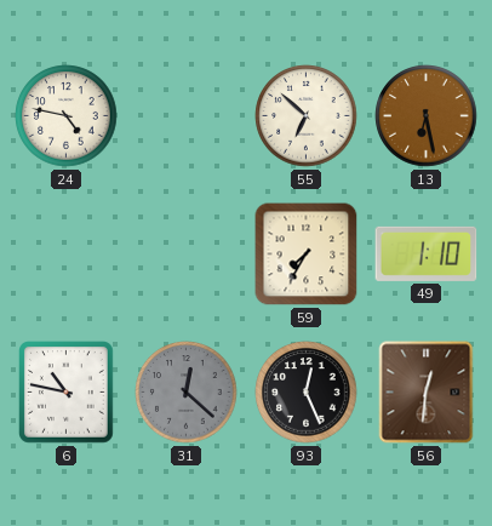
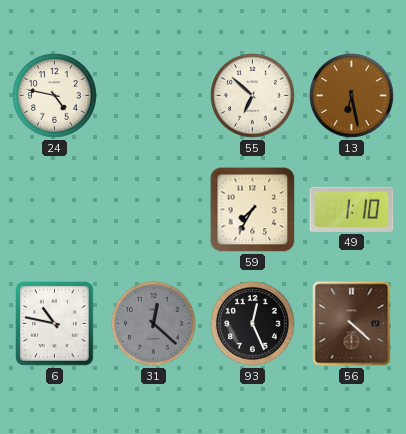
56: 12:31 -> 4:22 (352, 324)
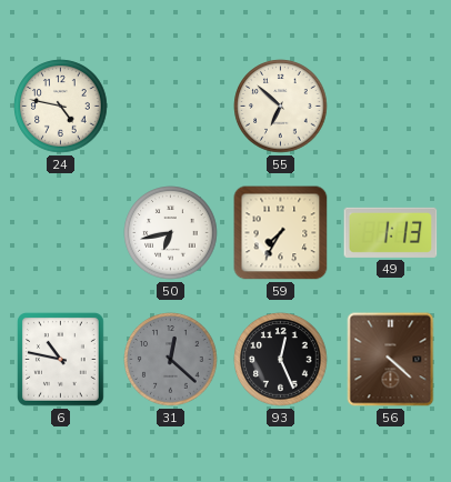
13: 6:28 -> none (352, 96)
50: none -> 6:43 (171, 233)
49: 1:10 -> 1:13 (391, 232)
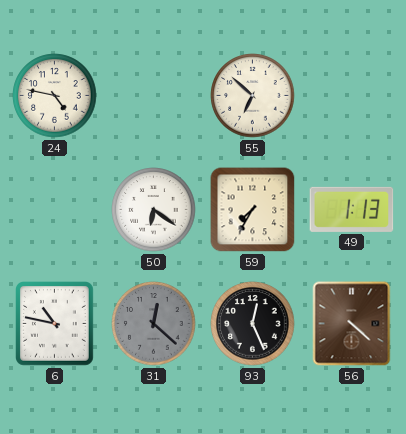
50: 6:43 -> 6:21 (154, 210)
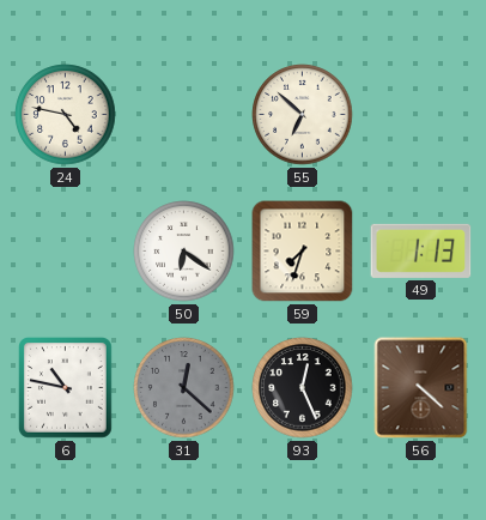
59: 7:35 -> 7:33 (303, 252)
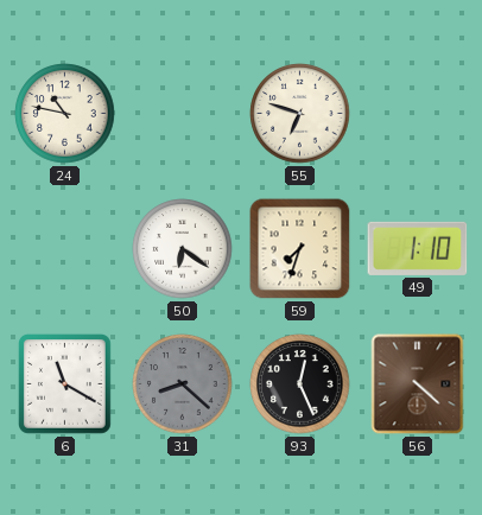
24: 4:47 -> 10:47 (65, 114)
55: 6:52 -> 6:48 (300, 114)
49: 1:13 -> 1:10 (418, 248)
6: 10:47 -> 11:20 (65, 384)
31: 12:22 -> 8:22 (183, 384)
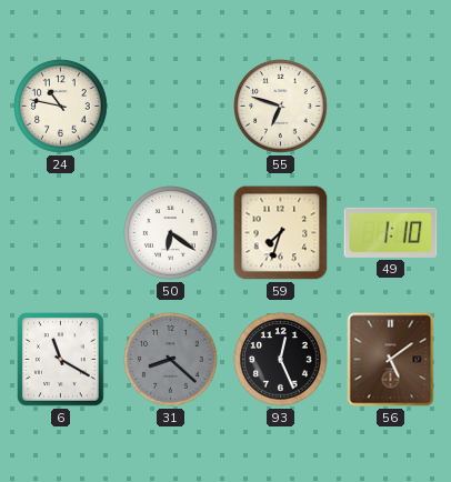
56: 4:22 -> 5:09 (391, 360)
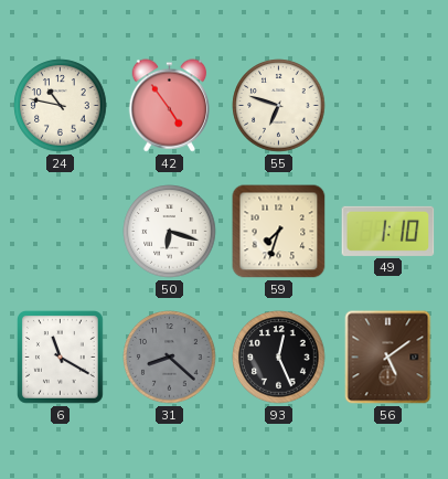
42: none -> 4:54 (169, 106)
50: 6:21 -> 6:18 (170, 232)
